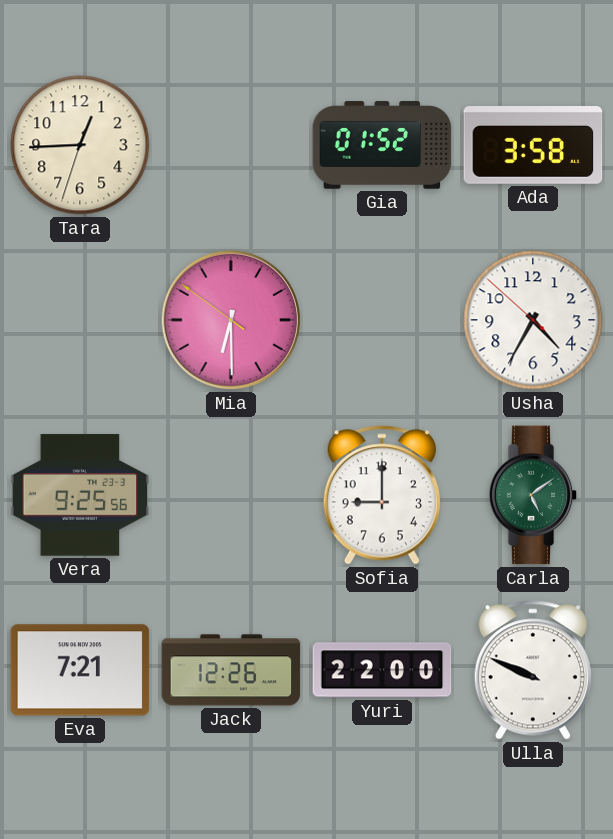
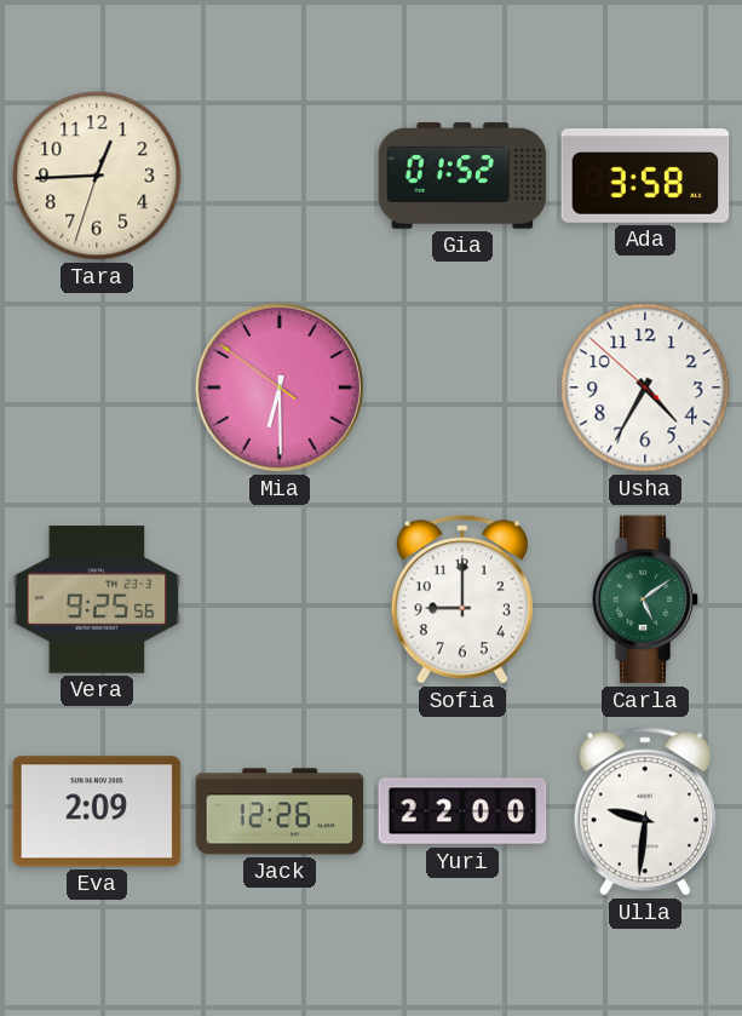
Eva: 7:21 -> 2:09 (97, 811)
Ulla: 9:49 -> 9:31 (645, 811)
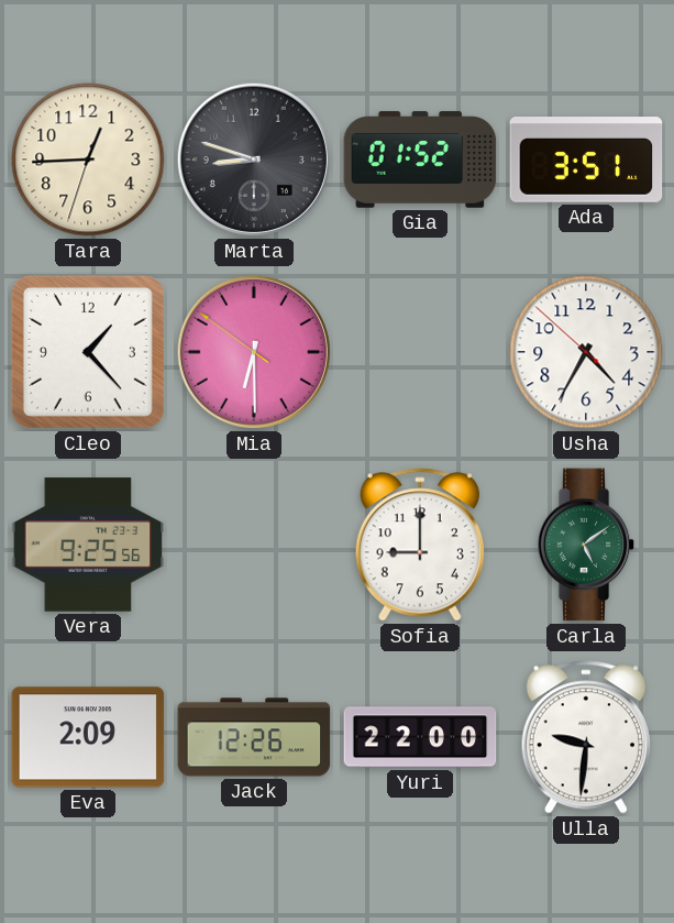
Marta: none -> 8:48 (254, 160)
Ada: 3:58 -> 3:51 (586, 161)
Cleo: none -> 1:23 (88, 352)
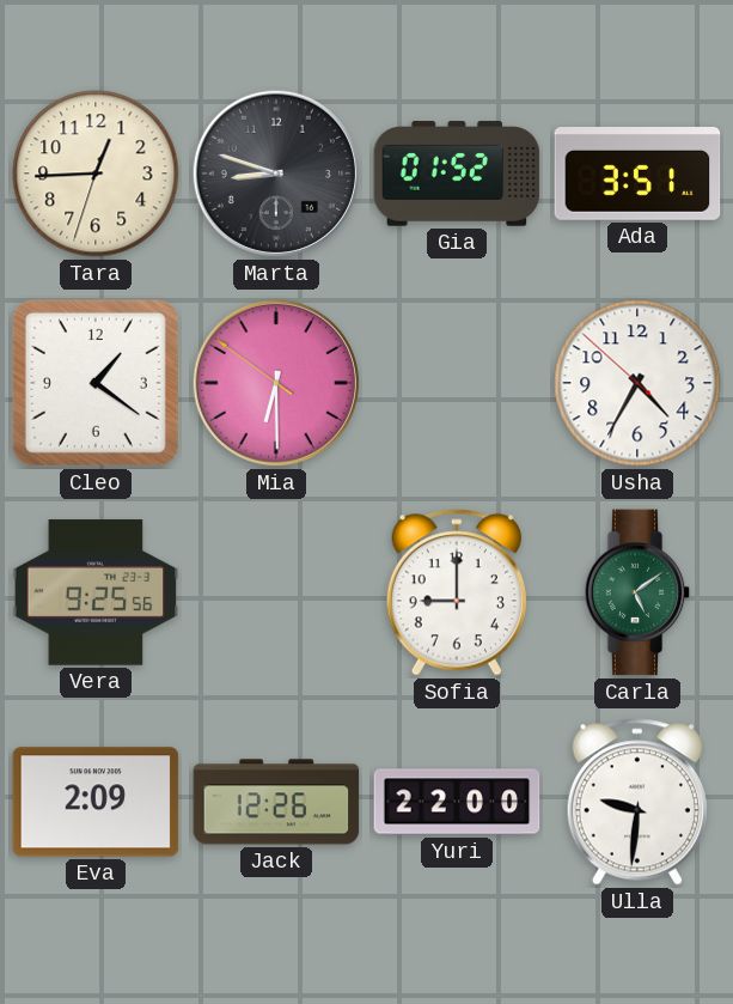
Cleo: 1:23 -> 1:21 (96, 383)
